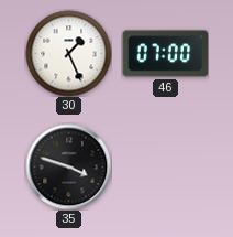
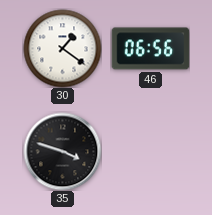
30: 1:26 -> 1:21 (62, 48)
46: 07:00 -> 06:56 (150, 49)
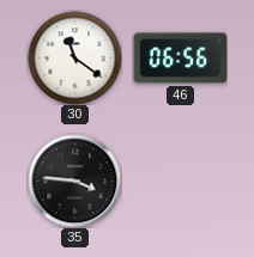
30: 1:21 -> 11:21 (74, 57)
35: 3:48 -> 3:46 (74, 180)
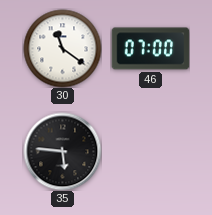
46: 06:56 -> 07:00 (150, 49)
35: 3:46 -> 5:46 (62, 151)
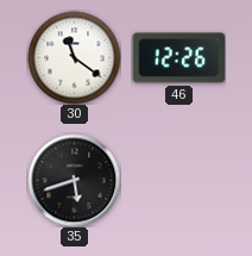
46: 07:00 -> 12:26 (178, 58)
35: 5:46 -> 5:42 (74, 180)
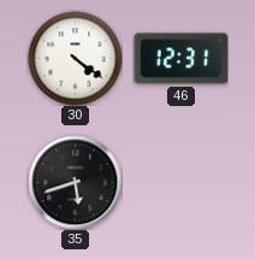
30: 11:21 -> 4:21 (75, 58)
46: 12:26 -> 12:31 (180, 59)
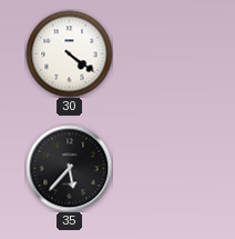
46: 12:31 -> none (180, 59)
35: 5:42 -> 5:37 (69, 168)
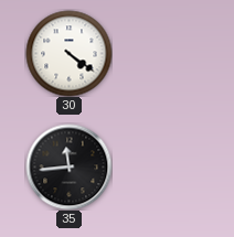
35: 5:37 -> 11:44 (68, 166)
